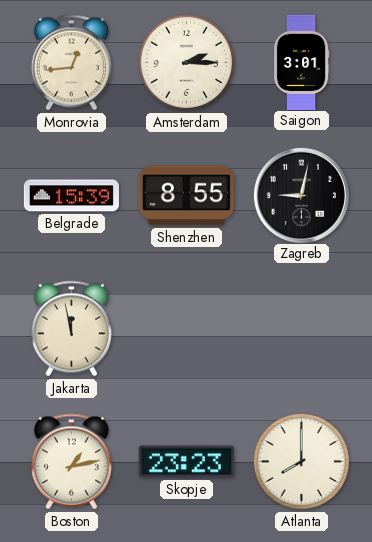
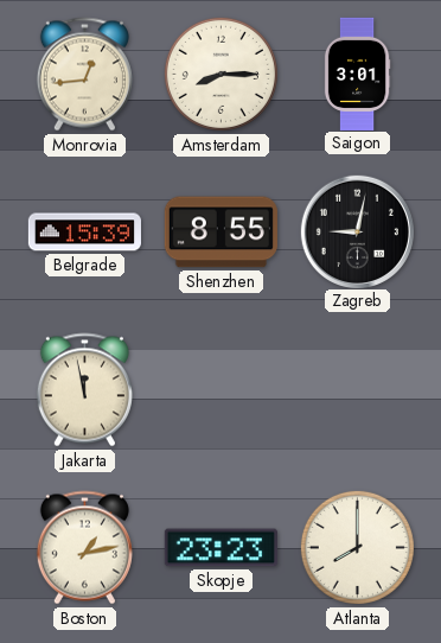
Amsterdam: 2:15 -> 8:15 (220, 74)
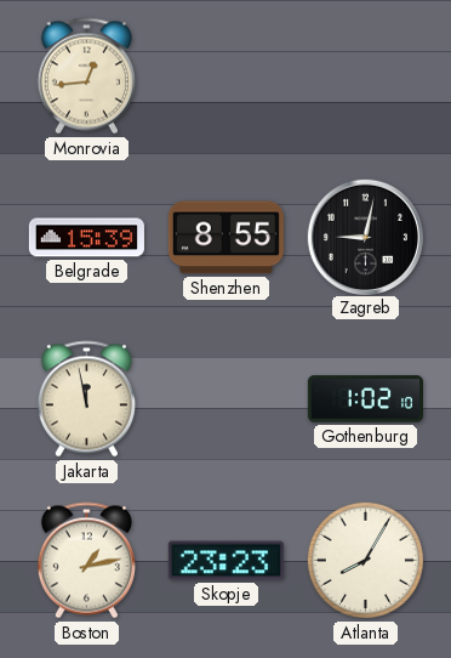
Amsterdam: 8:15 -> none (220, 74)
Saigon: 3:01 -> none (357, 74)
Gothenburg: none -> 1:02 (365, 399)
Atlanta: 8:00 -> 8:05 (365, 560)
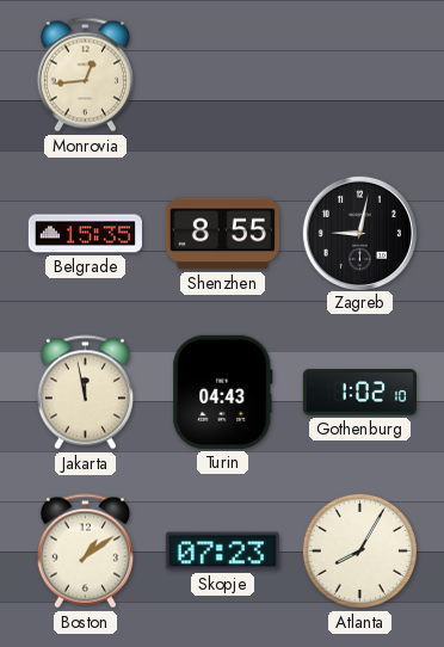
Belgrade: 15:39 -> 15:35 (85, 234)
Turin: none -> 04:43 (223, 392)
Boston: 1:13 -> 1:09 (85, 552)
Skopje: 23:23 -> 07:23 (222, 552)
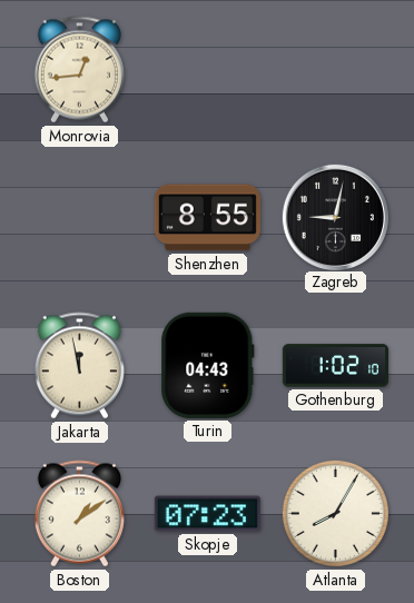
Belgrade: 15:35 -> none (85, 234)
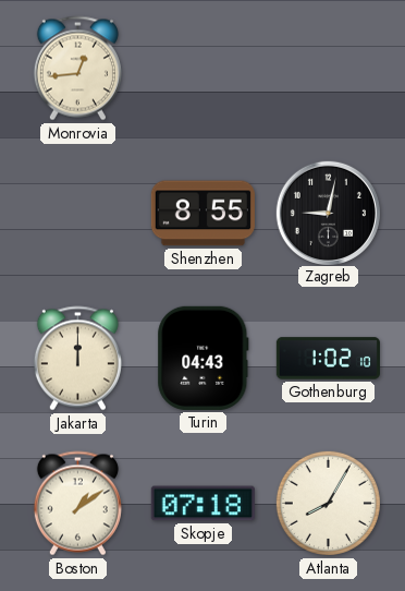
Jakarta: 11:58 -> 12:00 (77, 359)
Skopje: 07:23 -> 07:18 (202, 504)
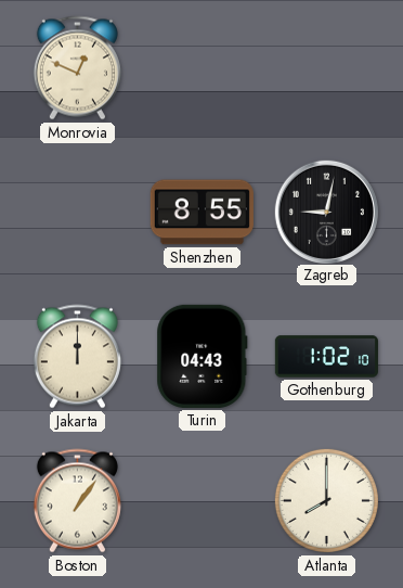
Monrovia: 12:44 -> 12:49 (77, 68)
Boston: 1:09 -> 1:06 (77, 501)
Skopje: 07:18 -> none (202, 504)
Atlanta: 8:05 -> 8:00 (326, 500)
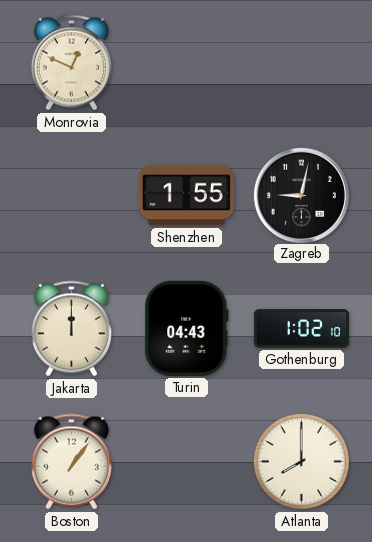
Shenzhen: 8:55 -> 1:55 (186, 196)
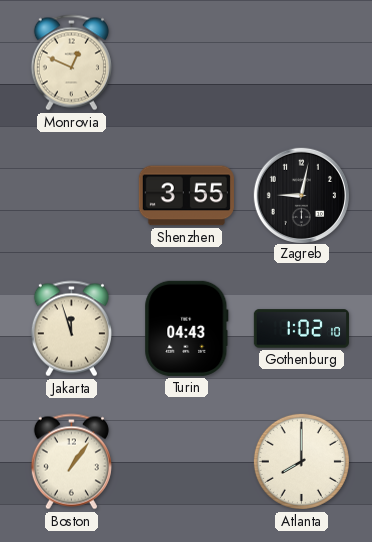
Shenzhen: 1:55 -> 3:55 (186, 196)
Jakarta: 12:00 -> 11:57 (71, 329)
